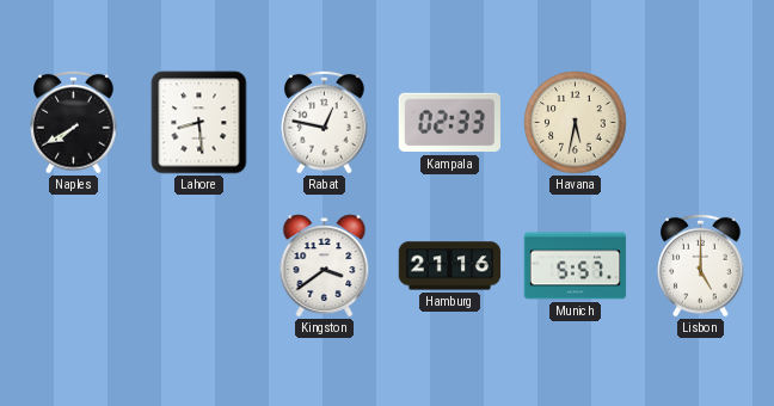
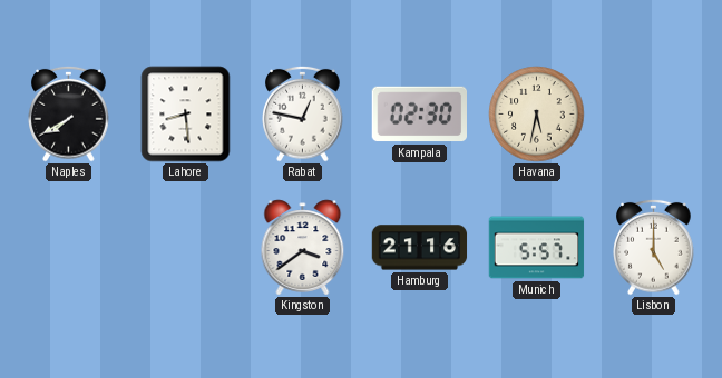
Kampala: 02:33 -> 02:30 (419, 115)
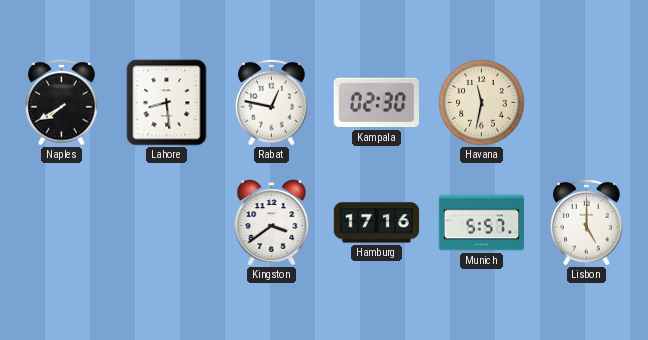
Havana: 5:32 -> 11:32 (482, 103)
Hamburg: 21:16 -> 17:16 (377, 223)
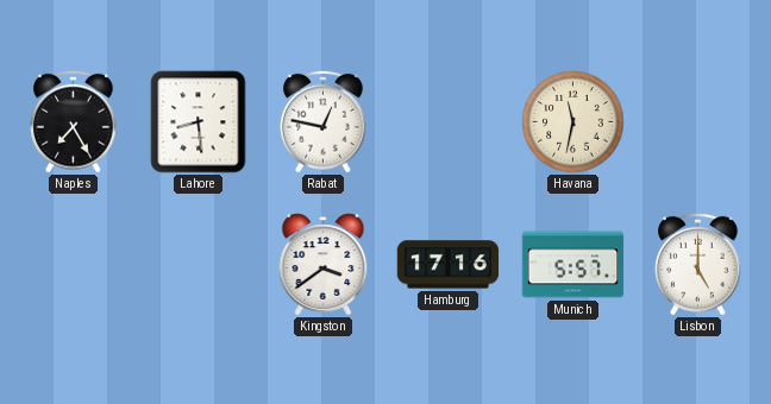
Naples: 7:40 -> 7:25 (74, 121)
Kampala: 02:30 -> none (376, 103)
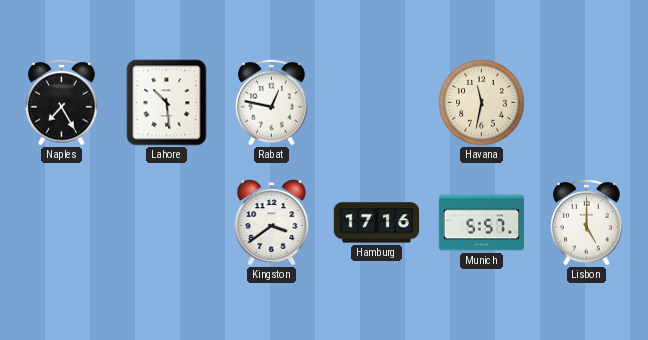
Lahore: 8:29 -> 10:29 (167, 103)
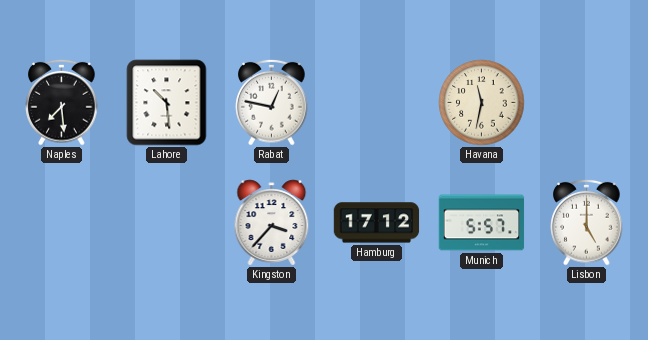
Naples: 7:25 -> 7:29 (62, 102)
Kingston: 3:39 -> 3:37 (272, 223)
Hamburg: 17:16 -> 17:12 (377, 223)
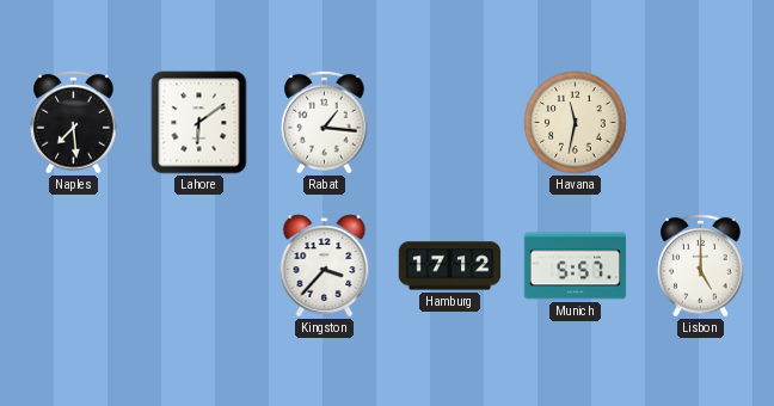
Lahore: 10:29 -> 6:09 (199, 123)
Rabat: 12:47 -> 1:16 (325, 122)
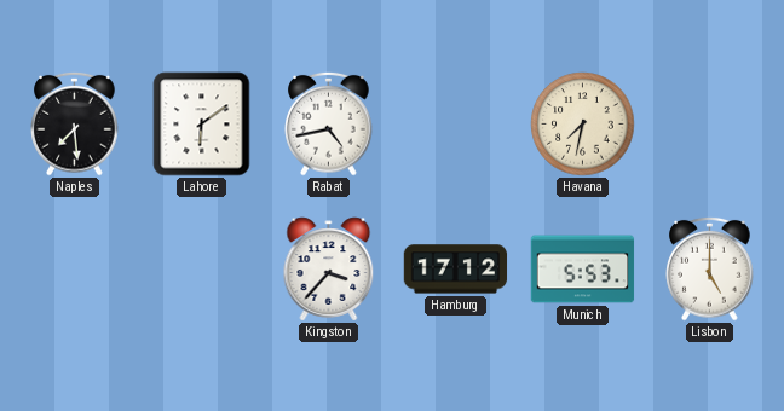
Rabat: 1:16 -> 4:43 (329, 123)
Havana: 11:32 -> 7:32 (583, 125)
Munich: 5:57 -> 5:53 (583, 270)
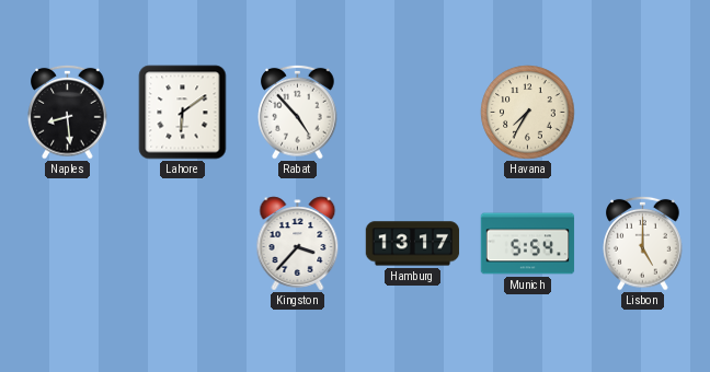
Naples: 7:29 -> 8:29 (68, 112)
Rabat: 4:43 -> 4:53 (298, 112)
Havana: 7:32 -> 7:35 (528, 113)
Hamburg: 17:12 -> 13:17 (413, 244)
Munich: 5:53 -> 5:54 (528, 244)
